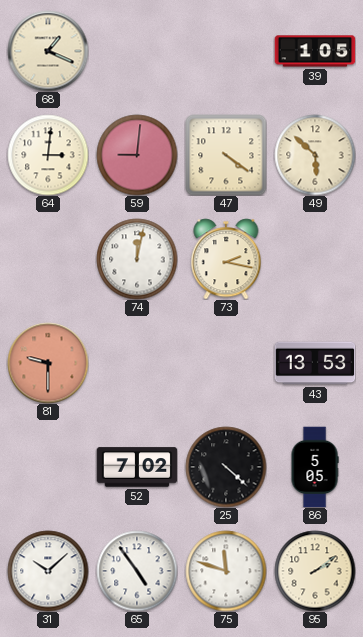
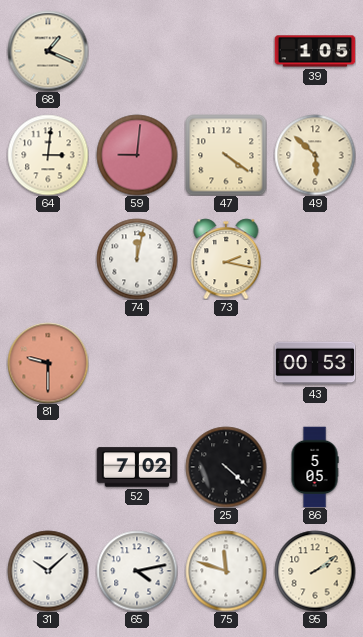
43: 13:53 -> 00:53 (315, 363)
65: 4:54 -> 4:13 (137, 571)
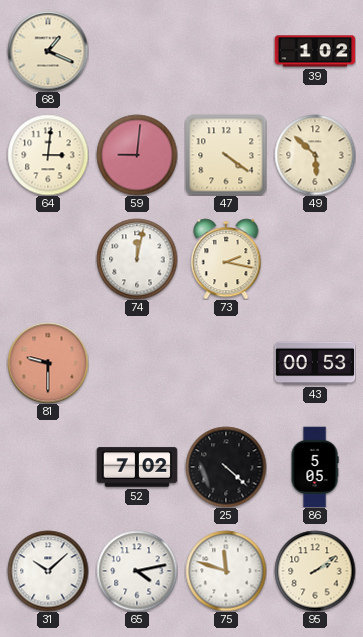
39: 1:05 -> 1:02 (315, 51)
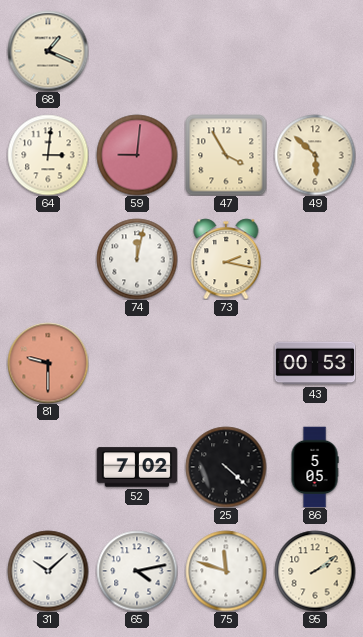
39: 1:02 -> none (315, 51)
47: 4:21 -> 3:55 (226, 155)
